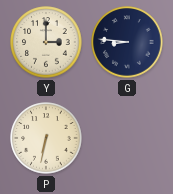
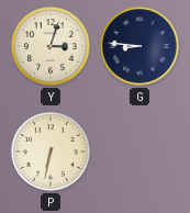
Y: 3:00 -> 3:03 (51, 46)
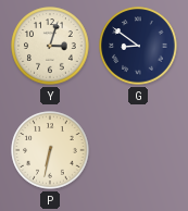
G: 8:46 -> 8:51 (138, 46)
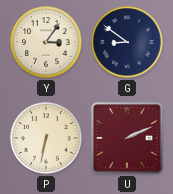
Y: 3:03 -> 3:06 (46, 42)
U: none -> 2:11 (127, 138)
